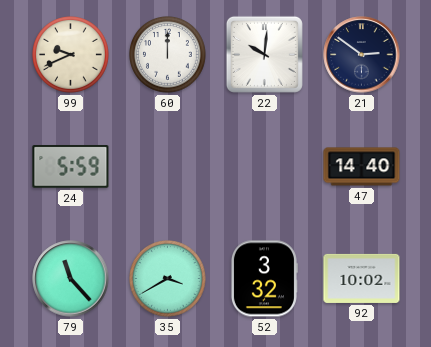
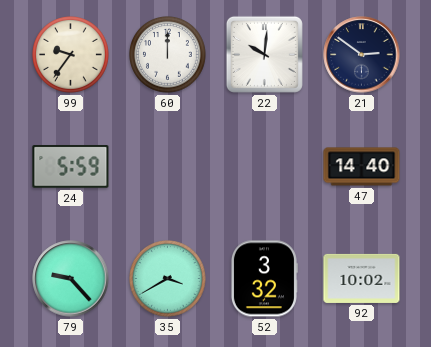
99: 9:41 -> 9:36 (71, 55)
79: 11:23 -> 9:23 (71, 279)
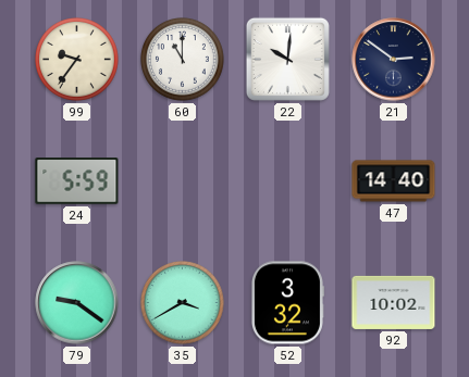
60: 12:00 -> 11:00 (183, 60)
79: 9:23 -> 9:21 (77, 303)
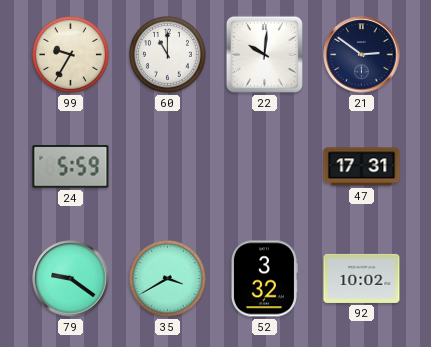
99: 9:36 -> 9:35 (71, 55)
47: 14:40 -> 17:31 (362, 167)
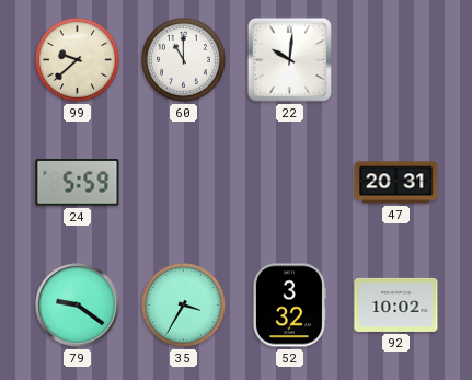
99: 9:35 -> 9:38 (78, 60)
21: 2:51 -> none (362, 55)
47: 17:31 -> 20:31 (396, 183)
35: 3:40 -> 3:35 (184, 306)
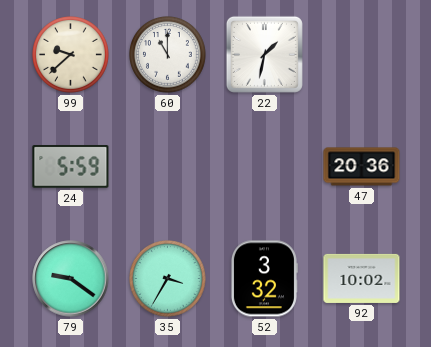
22: 10:01 -> 1:32 (264, 54)
47: 20:31 -> 20:36 (362, 167)
